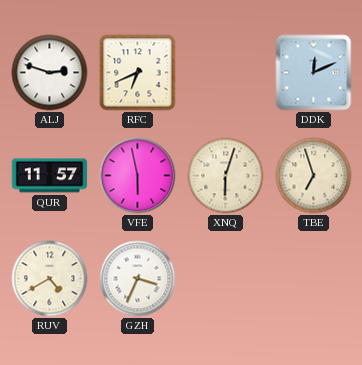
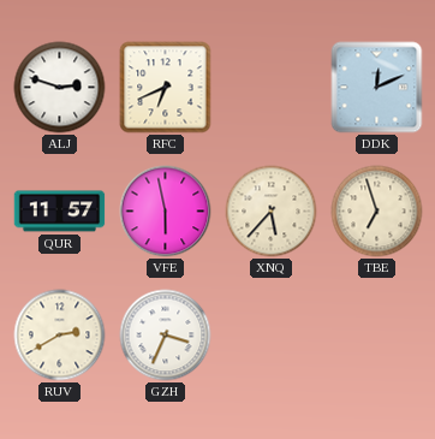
XNQ: 6:03 -> 5:37 (272, 212)
RUV: 4:40 -> 2:40 (60, 336)
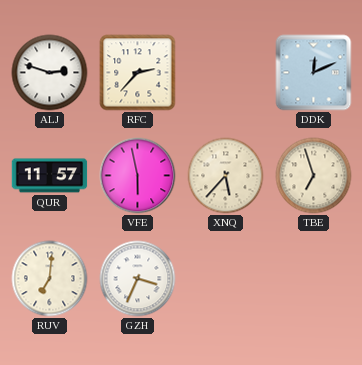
RFC: 6:41 -> 2:37 (138, 73)
RUV: 2:40 -> 7:01 (50, 279)
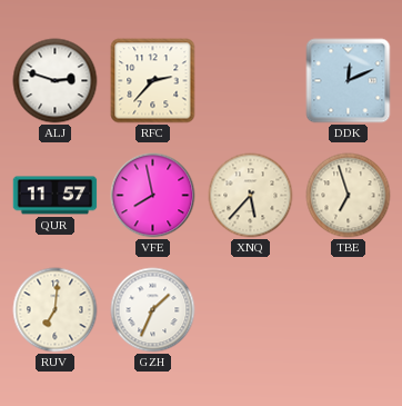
VFE: 5:58 -> 7:58 (153, 196)
GZH: 3:34 -> 1:34 (153, 310)
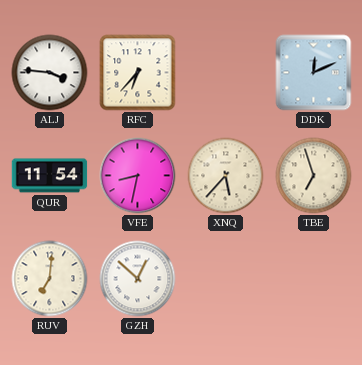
ALJ: 2:48 -> 3:46 (50, 73)
RFC: 2:37 -> 6:37 (138, 73)
QUR: 11:57 -> 11:54 (50, 176)
VFE: 7:58 -> 8:32 (138, 176)
GZH: 1:34 -> 12:52 (138, 279)
